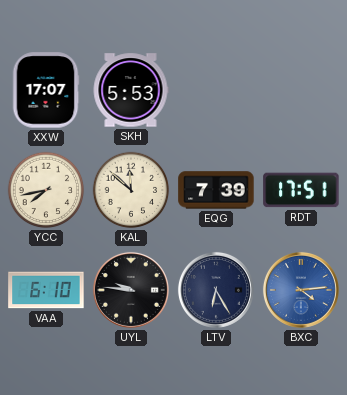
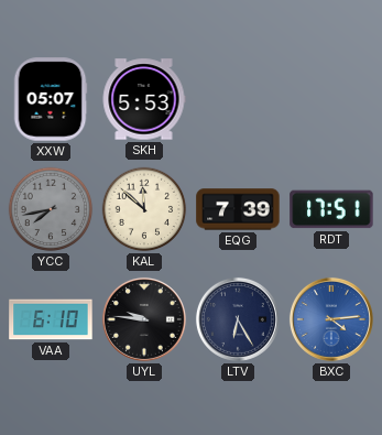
XXW: 17:07 -> 05:07 (51, 99)
YCC dial: cream -> grey (51, 209)
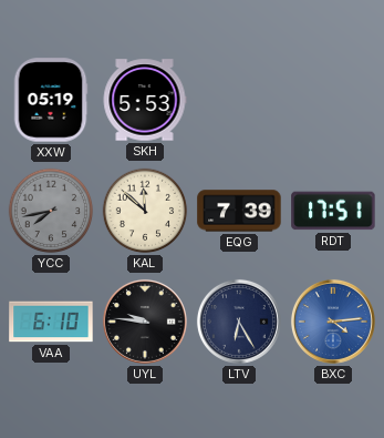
XXW: 05:07 -> 05:19 (51, 100)
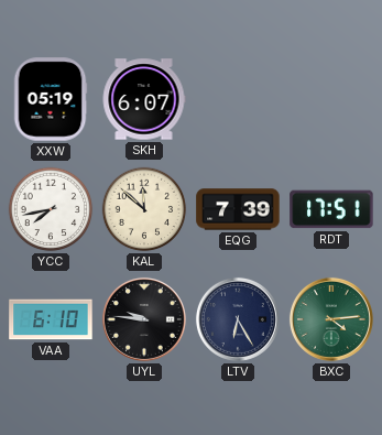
SKH: 5:53 -> 6:07 (144, 99)
YCC dial: grey -> white (51, 209)
BXC dial: blue -> green (331, 319)
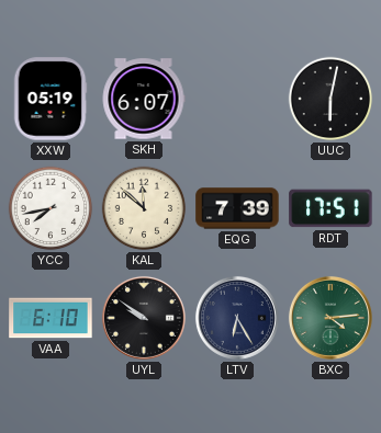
UUC: none -> 6:02 (330, 99)
UYL: 9:46 -> 9:51 (144, 318)
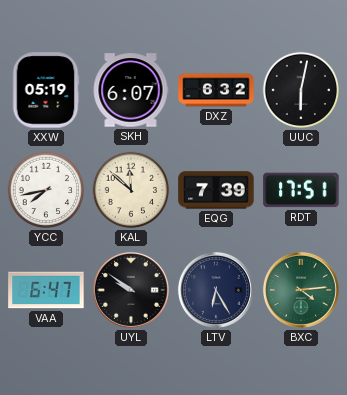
DXZ: none -> 6:32 (216, 90)
VAA: 6:10 -> 6:47 (46, 290)
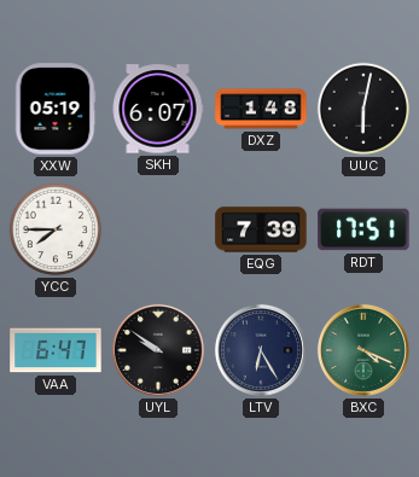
DXZ: 6:32 -> 1:48 (261, 109)
YCC: 7:43 -> 7:45 (56, 229)
KAL: 11:52 -> none (131, 190)
BXC: 4:14 -> 4:19 (363, 350)
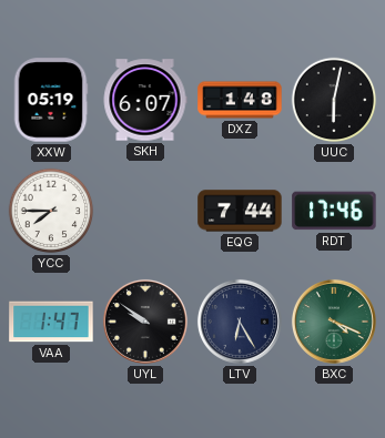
EQG: 7:39 -> 7:44 (240, 211)
RDT: 17:51 -> 17:46 (334, 211)
VAA: 6:47 -> 1:47 (51, 322)
